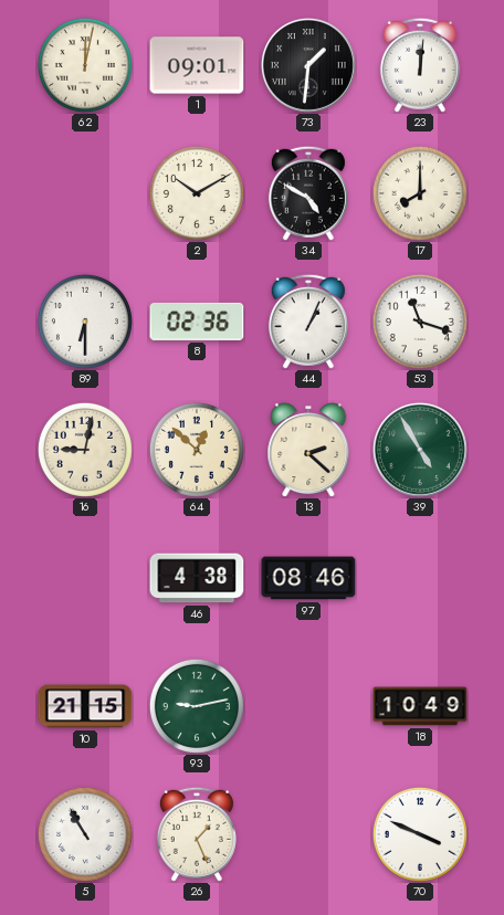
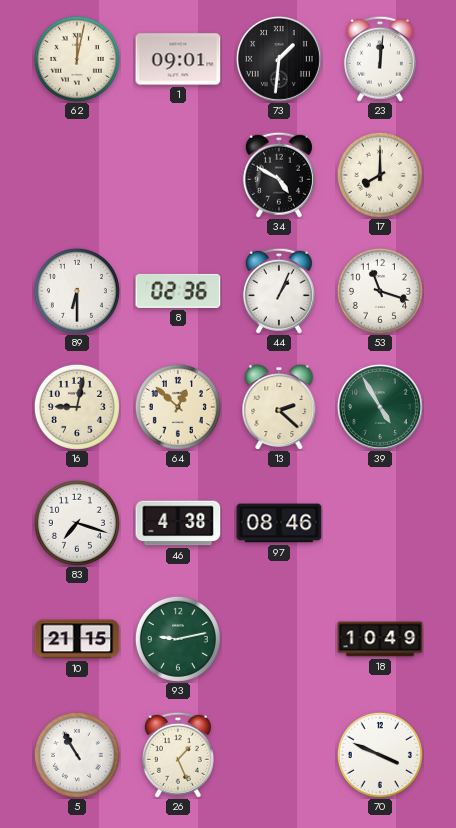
2: 10:10 -> none (197, 193)
83: none -> 7:18 (77, 523)
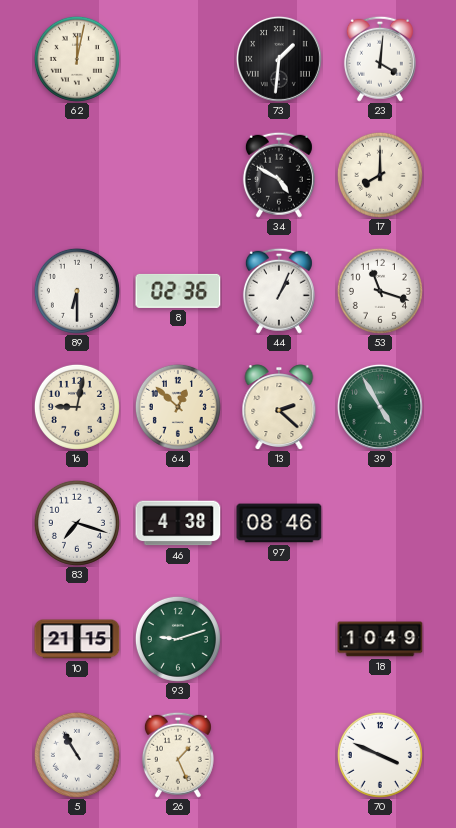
1: 09:01 -> none (178, 59)
23: 12:01 -> 4:01 (380, 59)
93: 9:13 -> 9:12 (178, 639)
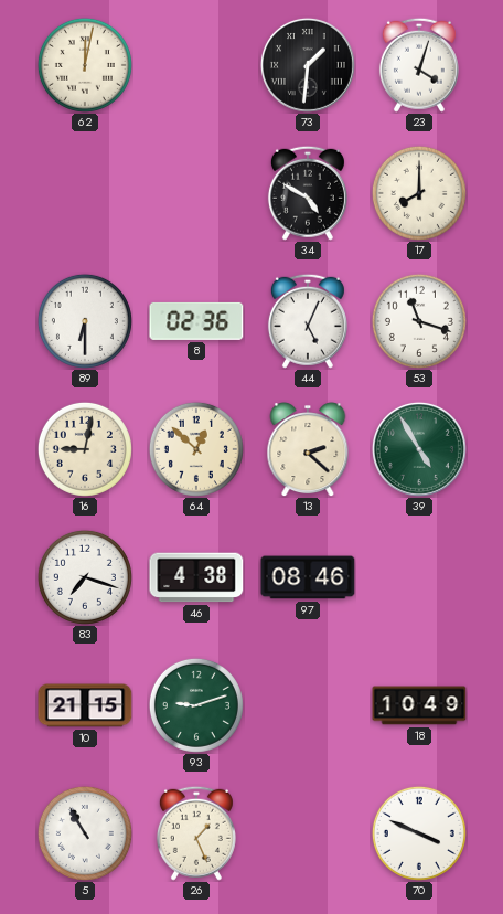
23: 4:01 -> 4:03 (419, 65)
44: 1:04 -> 5:04 (308, 321)
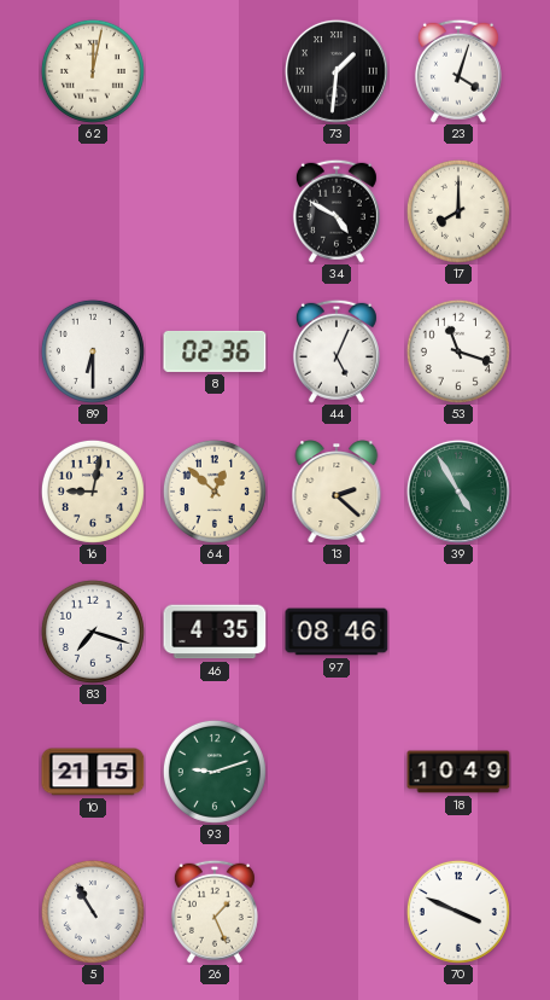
46: 4:38 -> 4:35 (215, 632)
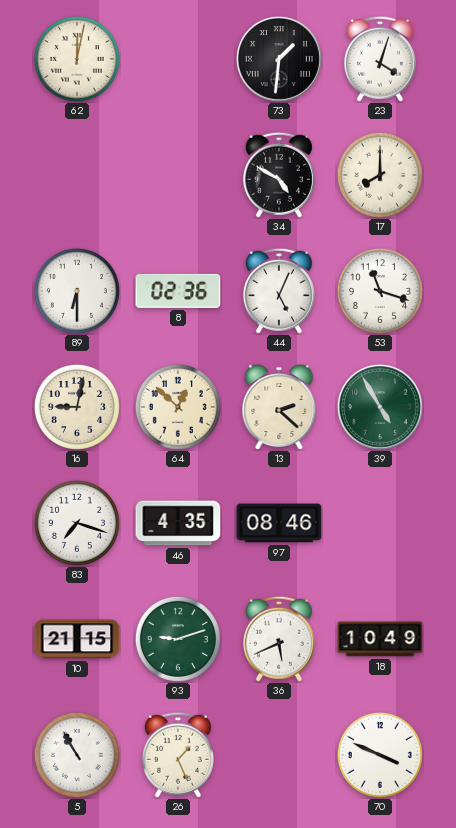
36: none -> 5:41 (279, 639)
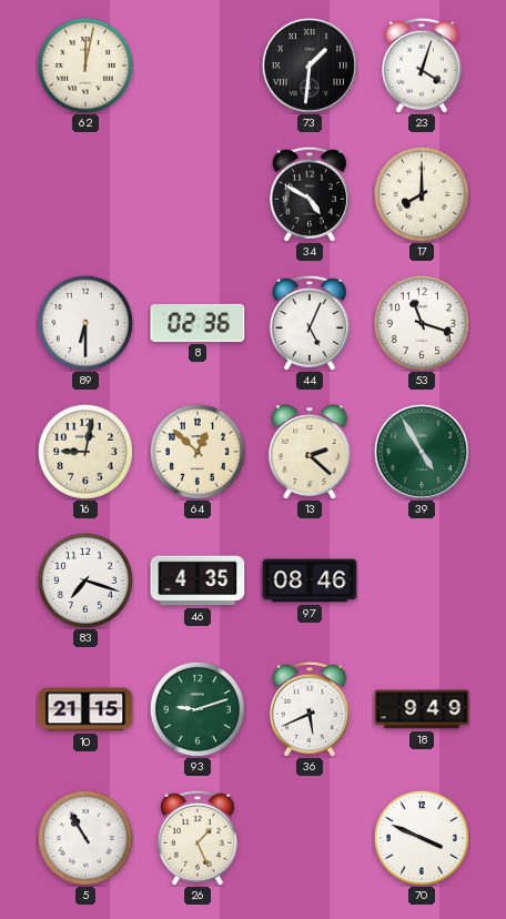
18: 10:49 -> 9:49 (422, 709)
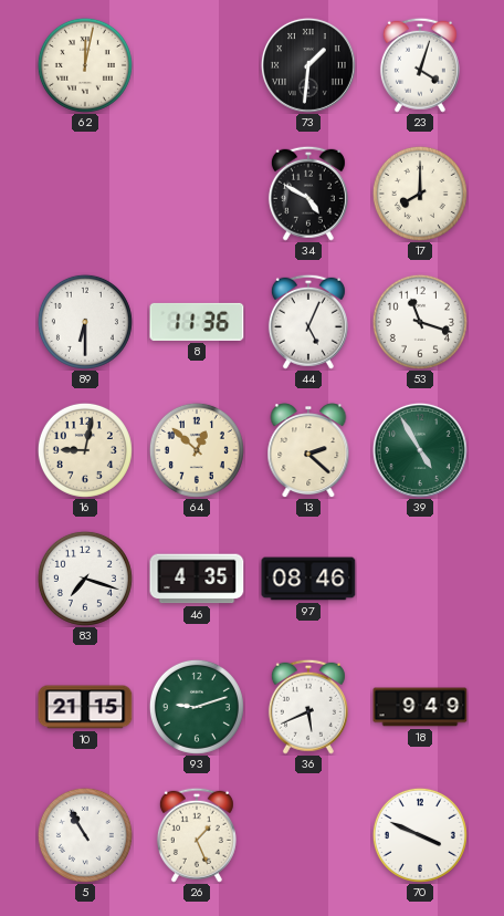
8: 02:36 -> 11:36 (197, 322)
